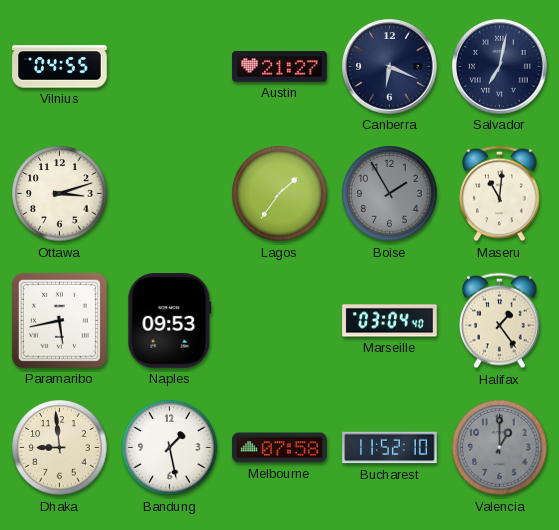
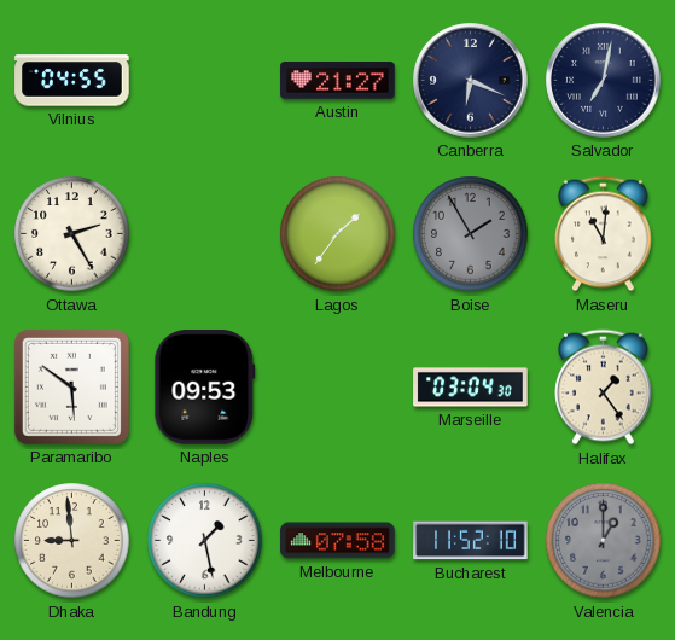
Ottawa: 3:12 -> 2:25 (72, 234)
Paramaribo: 5:43 -> 5:51 (71, 386)
Marseille: 03:04:40 -> 03:04:30 (471, 388)
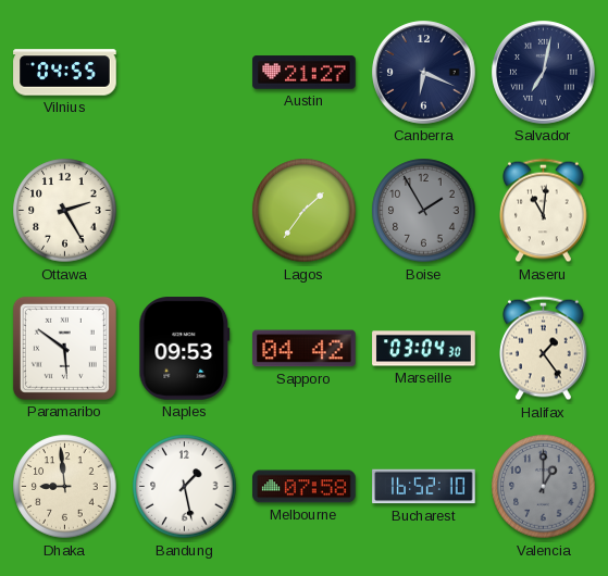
Sapporo: none -> 04:42 (305, 349)
Bucharest: 11:52 -> 16:52 (424, 487)
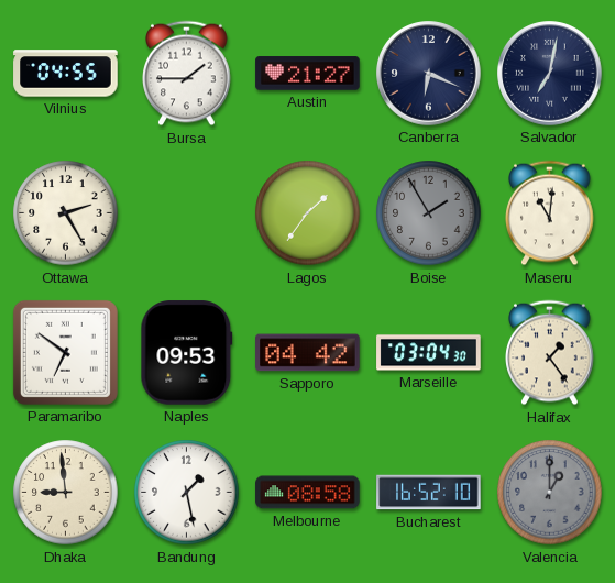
Bursa: none -> 1:45 (187, 74)
Paramaribo: 5:51 -> 6:51 (65, 352)
Melbourne: 07:58 -> 08:58 (308, 493)
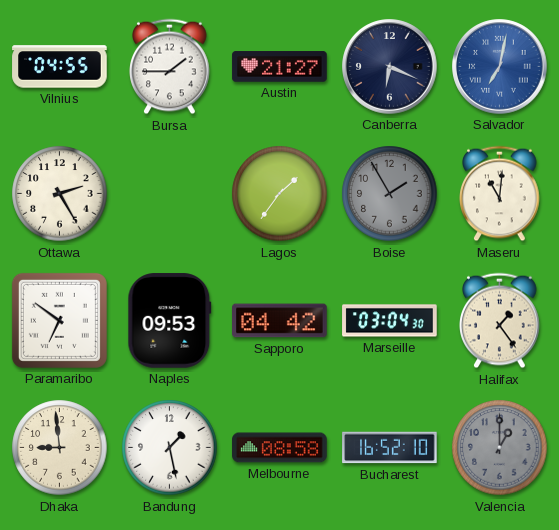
Salvador dial: navy -> blue (500, 67)
